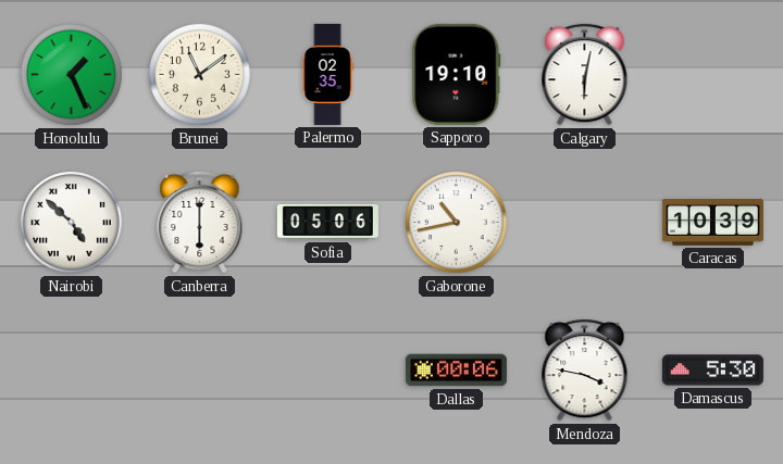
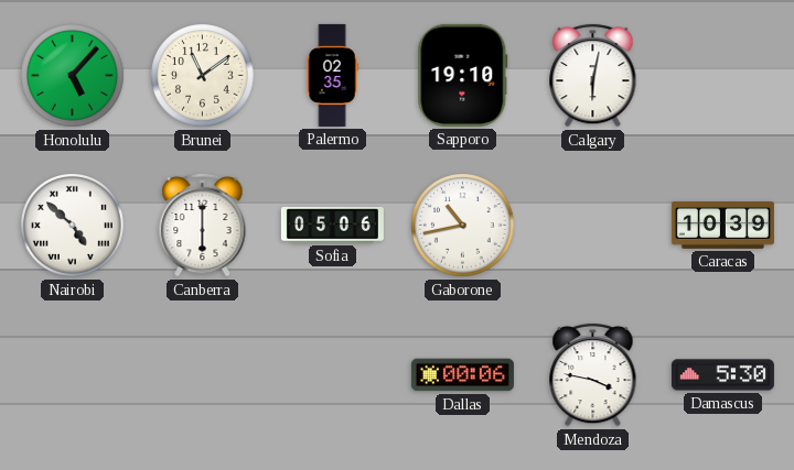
Honolulu: 1:26 -> 5:07 (73, 76)
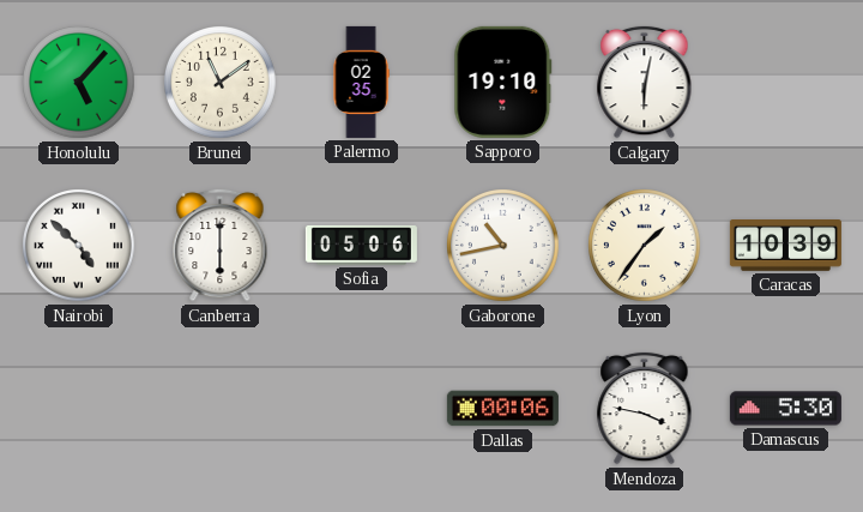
Lyon: none -> 1:36 (645, 246)
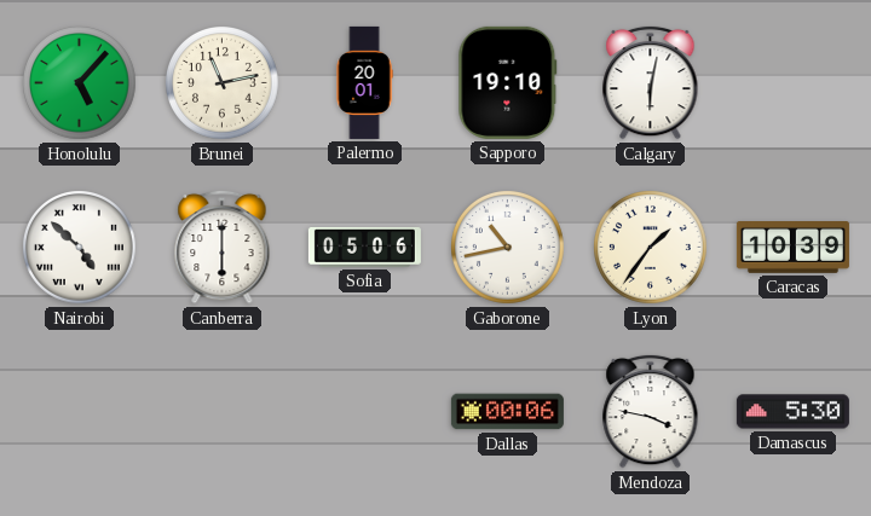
Brunei: 11:09 -> 11:13 (223, 83)
Palermo: 02:35 -> 20:01 (364, 82)
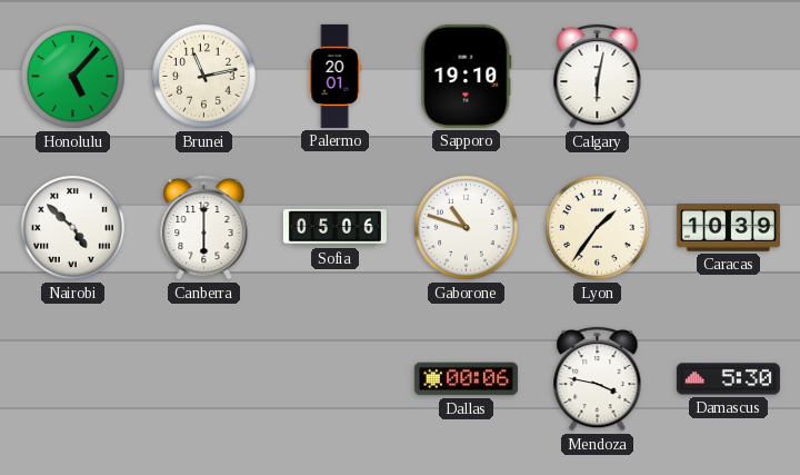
Gaborone: 10:43 -> 10:48 (467, 228)
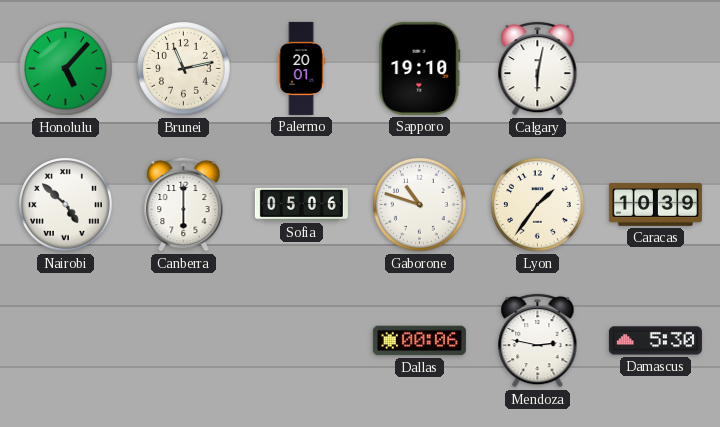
Mendoza: 3:47 -> 2:47 (538, 340)
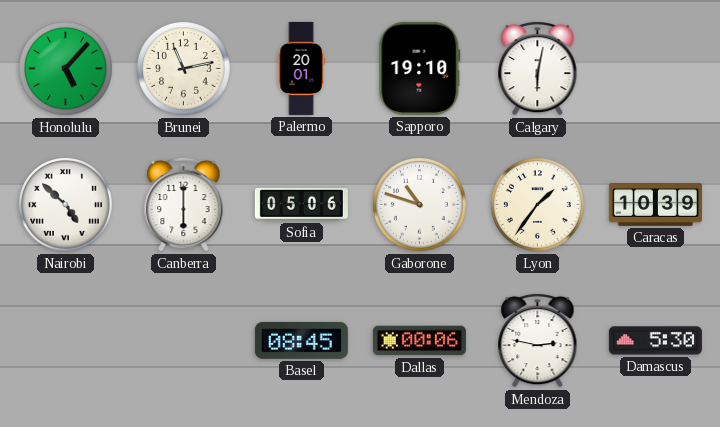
Basel: none -> 08:45 (301, 340)
